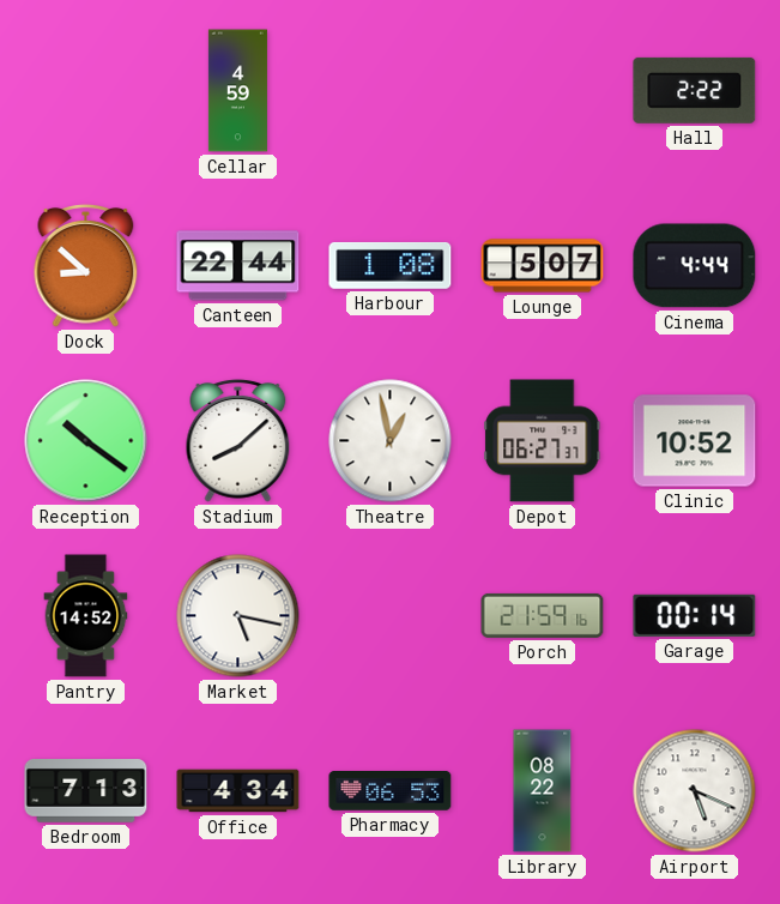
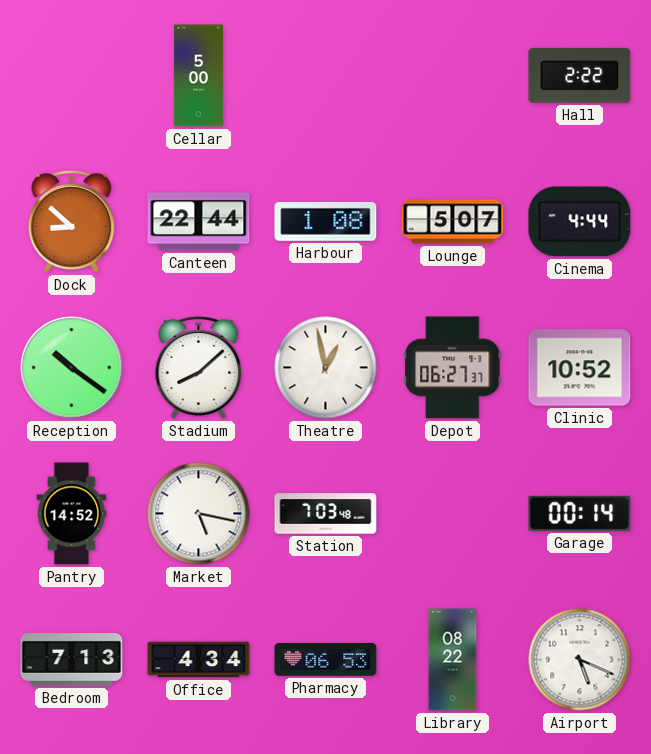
Cellar: 4:59 -> 5:00 (198, 76)
Station: none -> 7:03 (326, 514)
Porch: 21:59 -> none (543, 615)
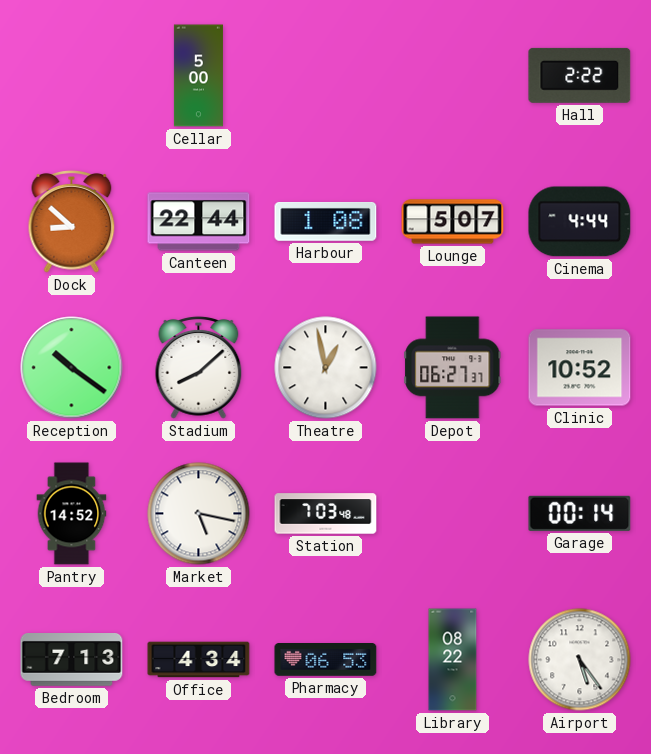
Airport: 5:19 -> 5:24 (580, 660)
